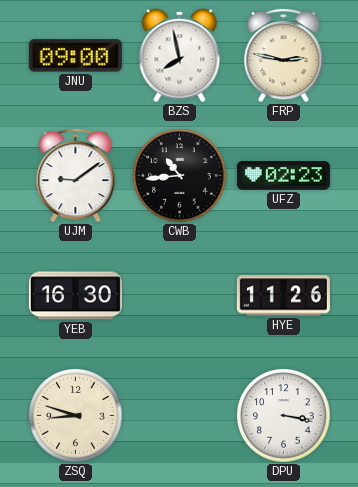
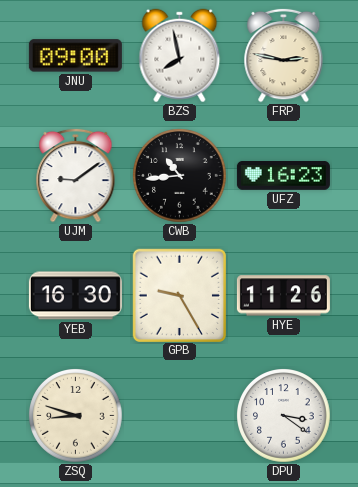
UFZ: 02:23 -> 16:23 (283, 176)
GPB: none -> 9:25 (179, 295)
DPU: 3:17 -> 3:21 (284, 416)
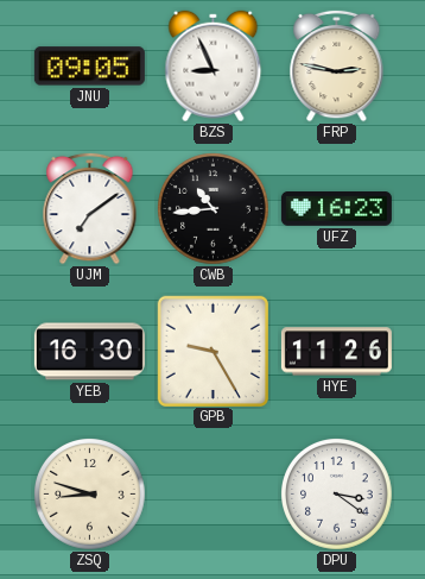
JNU: 09:00 -> 09:05 (89, 67)
BZS: 7:58 -> 8:56 (214, 67)
UJM: 9:09 -> 7:09 (90, 208)
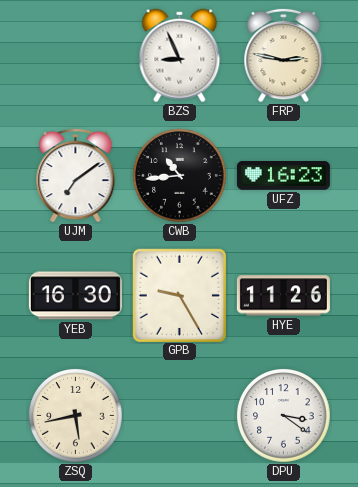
JNU: 09:05 -> none (89, 67)
ZSQ: 8:48 -> 5:43 (76, 416)
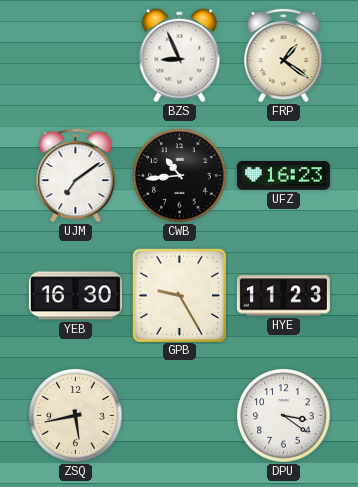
FRP: 2:47 -> 1:21 (284, 55)
HYE: 11:26 -> 11:23 (283, 296)
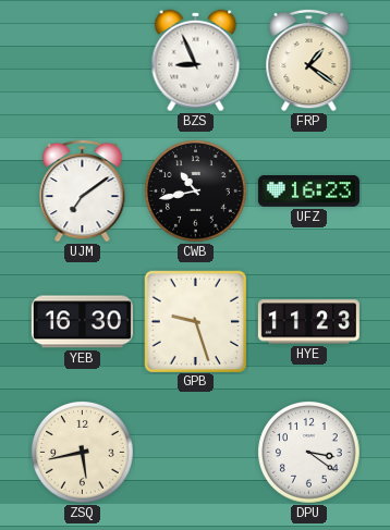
CWB: 10:44 -> 10:43 (196, 192)
GPB: 9:25 -> 9:27 (195, 321)
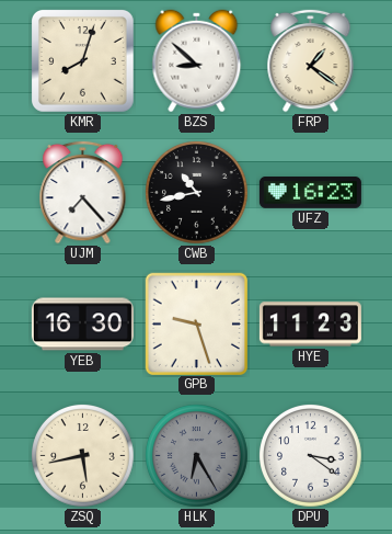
KMR: none -> 8:03 (83, 61)
BZS: 8:56 -> 8:52 (197, 61)
UJM: 7:09 -> 7:23 (83, 192)
HLK: none -> 6:25 (197, 456)
